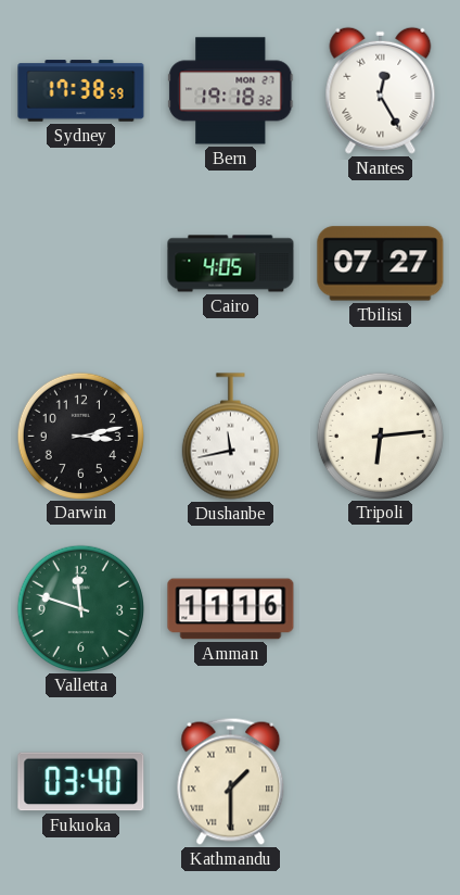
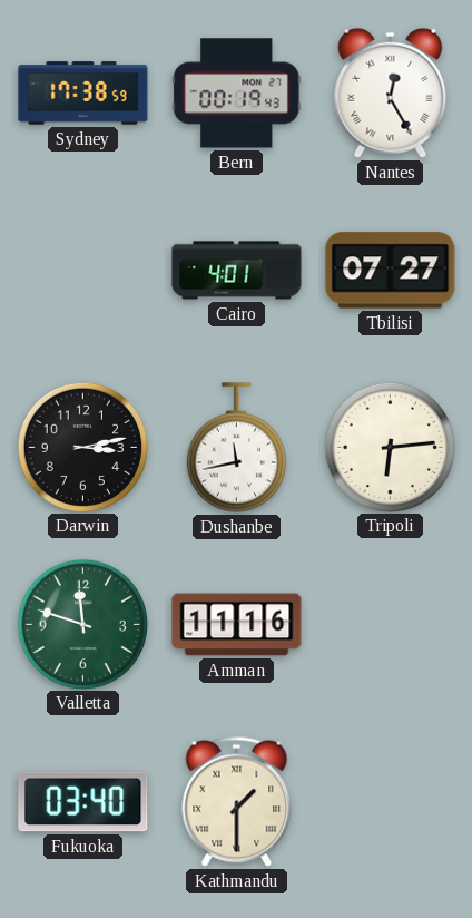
Bern: 19:18 -> 00:19 (237, 94)
Cairo: 4:05 -> 4:01 (237, 271)
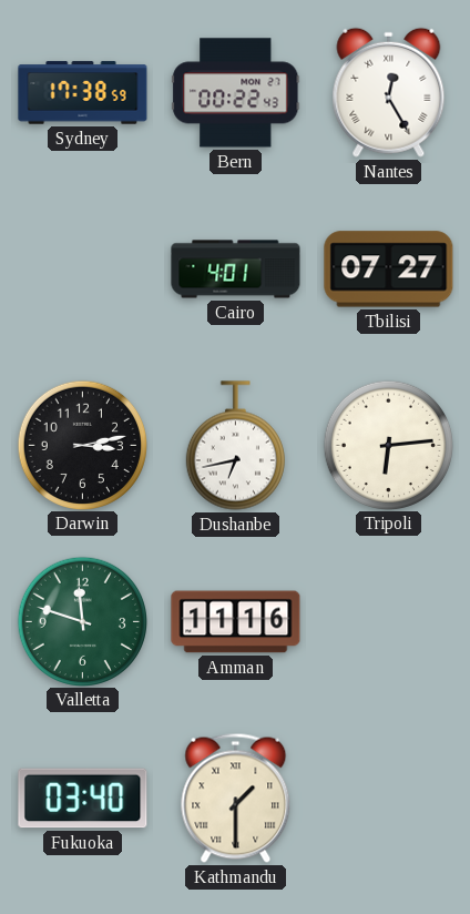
Bern: 00:19 -> 00:22 (236, 93)
Dushanbe: 11:43 -> 6:43 (235, 446)
